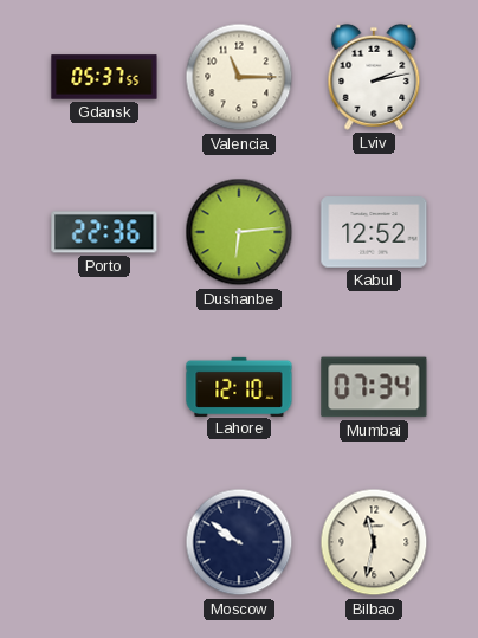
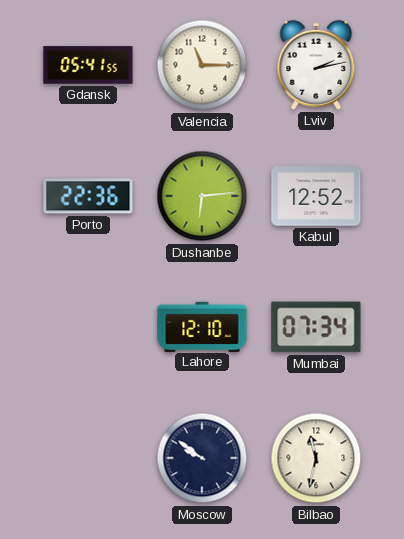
Gdansk: 05:37 -> 05:41 (88, 65)
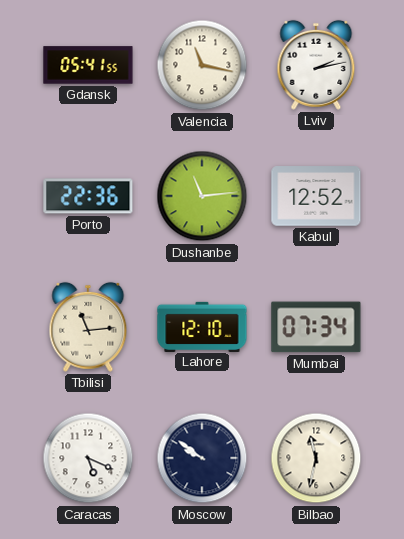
Valencia: 11:15 -> 11:17 (202, 65)
Dushanbe: 6:14 -> 11:14 (202, 196)
Tbilisi: none -> 11:14 (88, 327)
Caracas: none -> 5:19 (88, 458)
